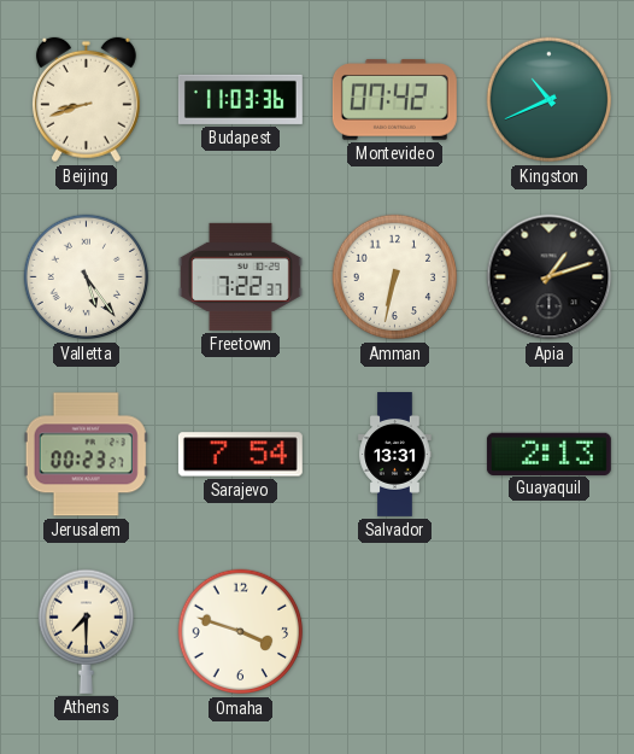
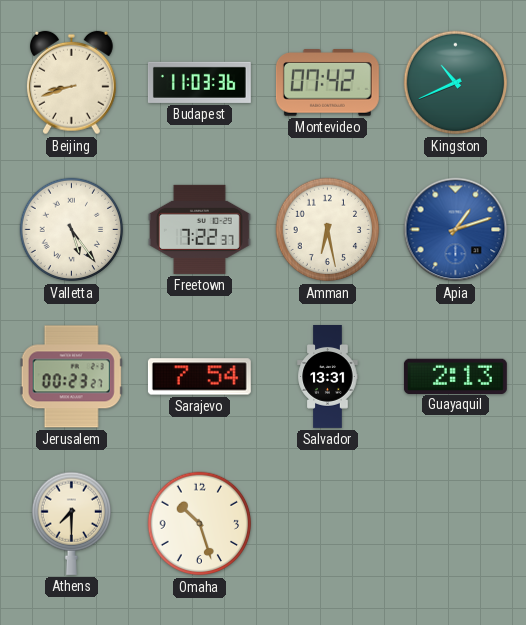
Amman: 6:32 -> 6:28 (328, 230)
Apia dial: black -> blue (456, 230)
Omaha: 3:48 -> 10:27 (200, 524)
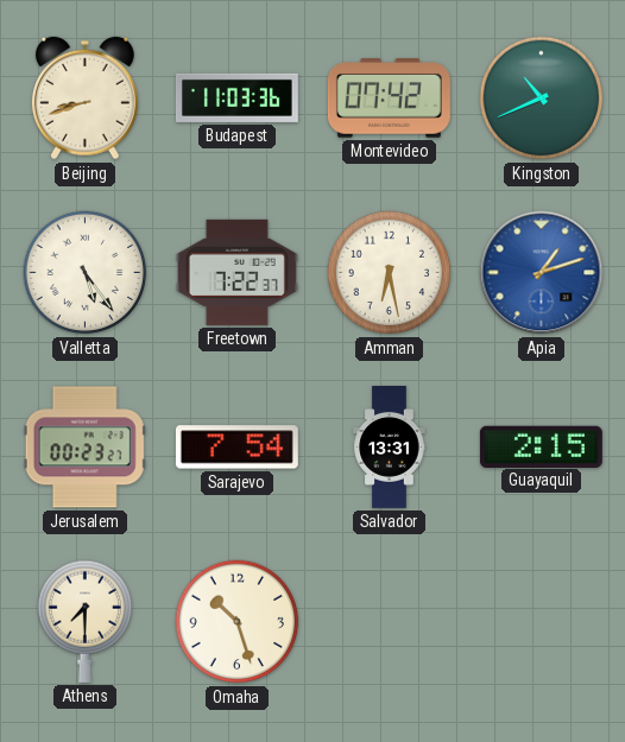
Guayaquil: 2:13 -> 2:15 (541, 446)
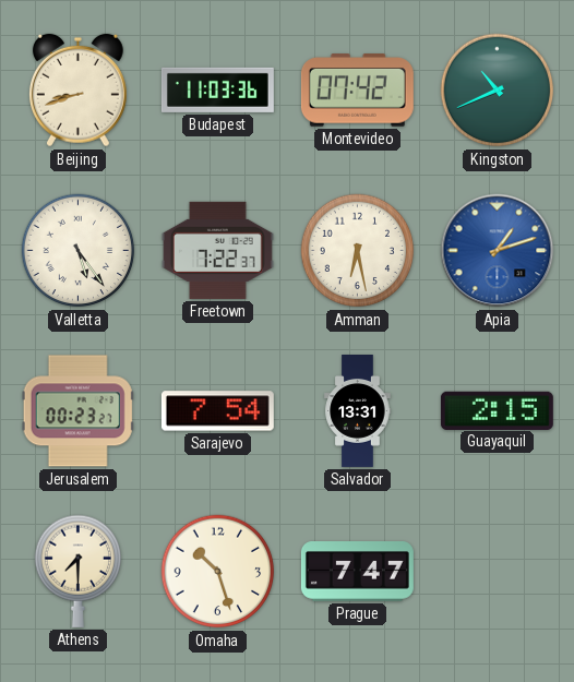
Prague: none -> 7:47 (357, 572)
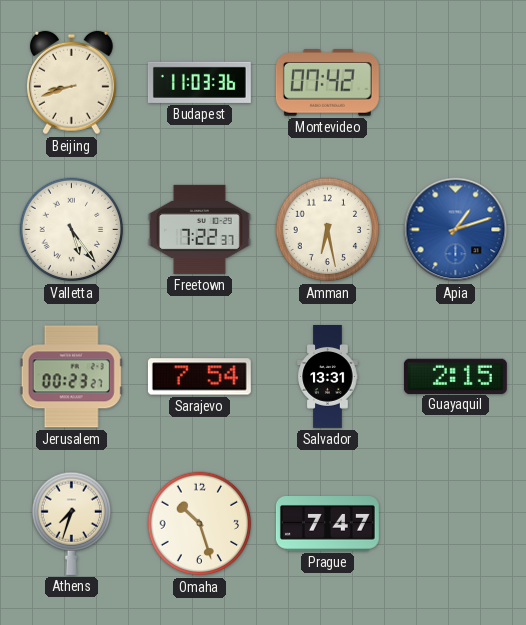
Kingston: 10:41 -> none (498, 91)
Athens: 7:30 -> 7:33 (71, 523)
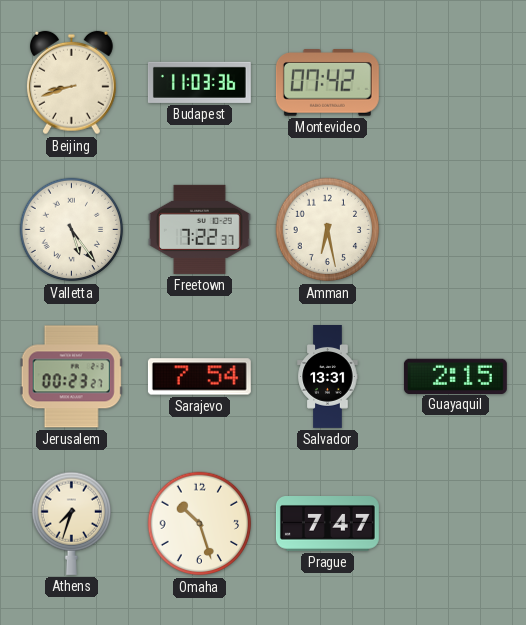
Apia: 1:12 -> none (456, 230)
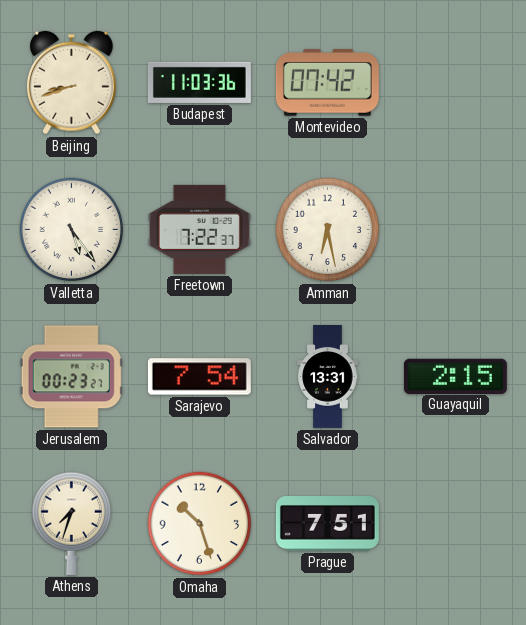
Prague: 7:47 -> 7:51 (327, 524)
